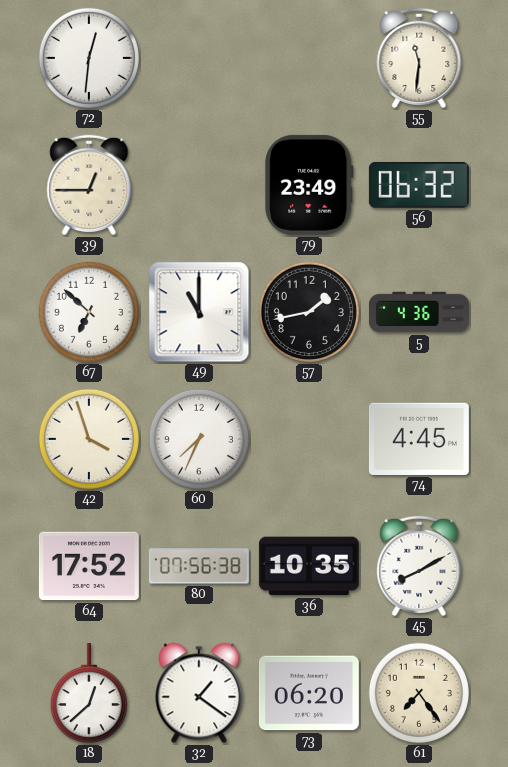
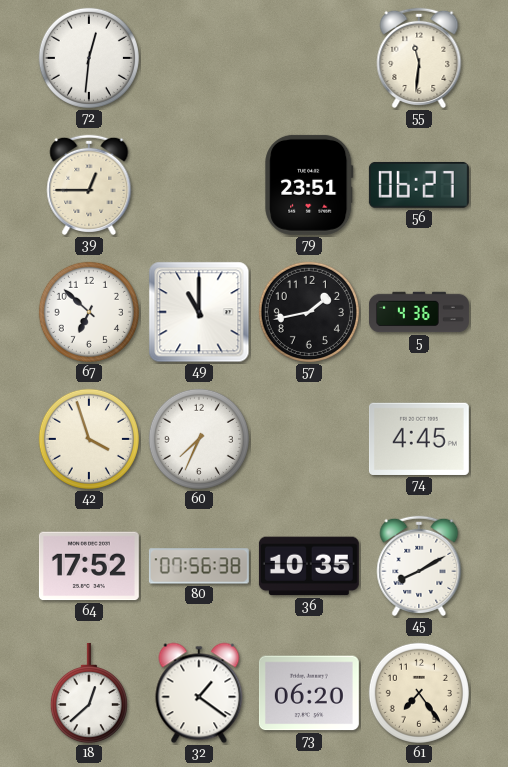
79: 23:49 -> 23:51 (309, 185)
56: 06:32 -> 06:27 (419, 185)
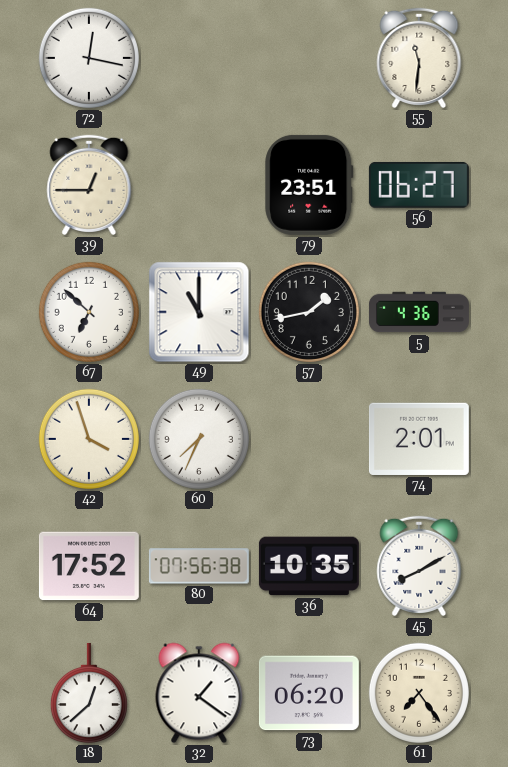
72: 12:31 -> 12:17 (89, 58)
74: 4:45 -> 2:01 (419, 439)
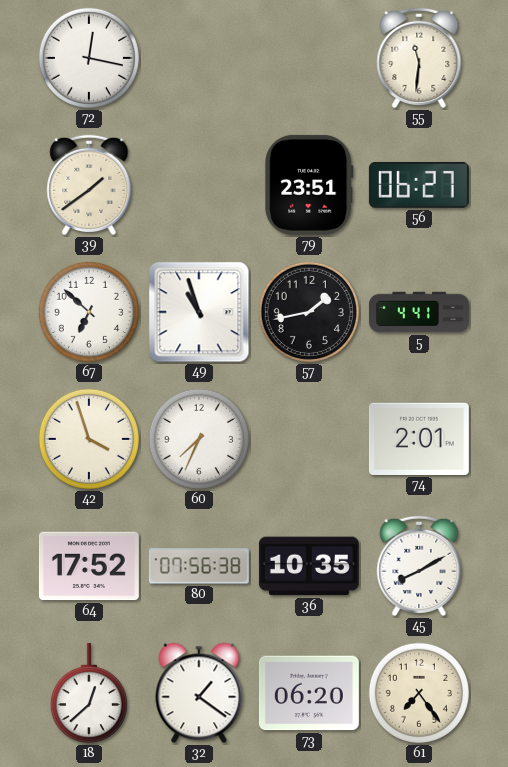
39: 12:45 -> 1:39 (89, 185)
49: 11:00 -> 10:57 (199, 312)
5: 4:36 -> 4:41 (419, 312)
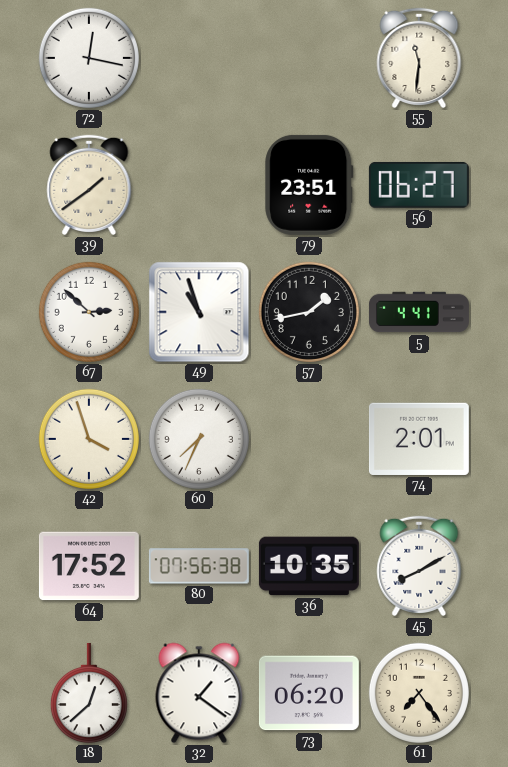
67: 6:52 -> 2:52 (89, 312)
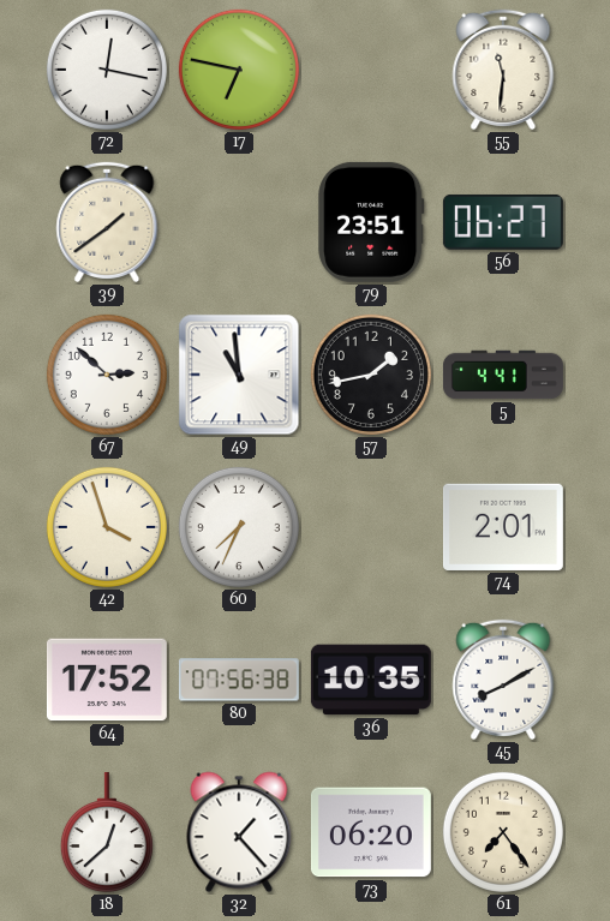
17: none -> 6:47 (239, 70)
49: 10:57 -> 10:59 (239, 375)
32: 1:21 -> 1:23 (239, 832)
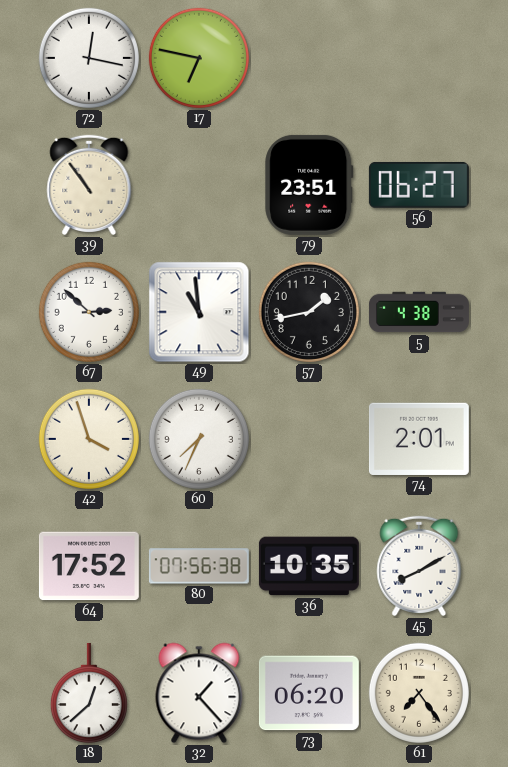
55: 11:31 -> none (503, 70)
39: 1:39 -> 10:54 (89, 185)
5: 4:41 -> 4:38 (419, 312)
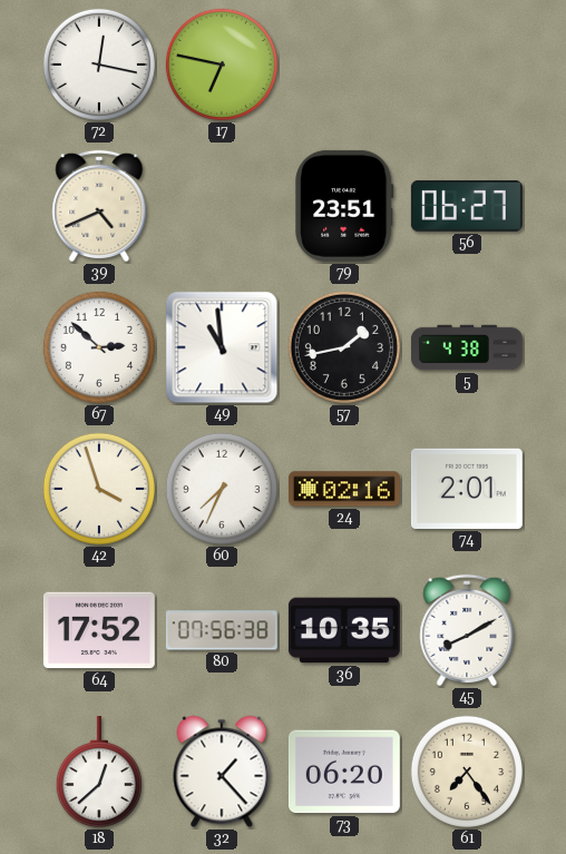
39: 10:54 -> 4:41 (99, 206)
24: none -> 02:16 (344, 489)
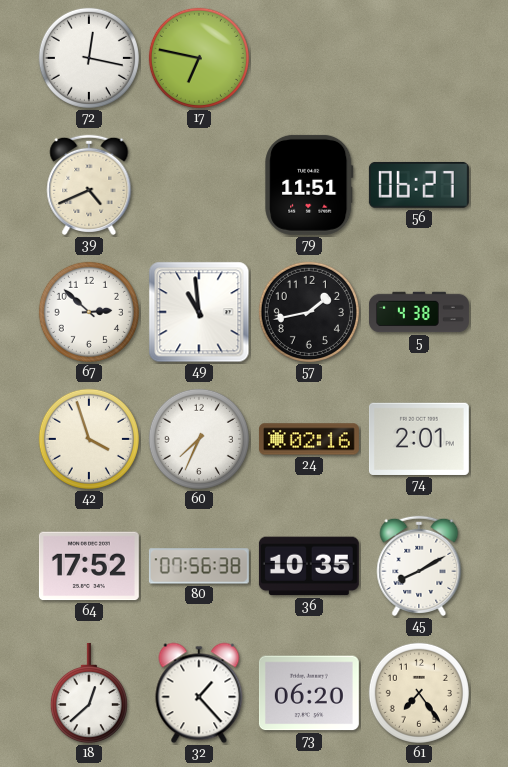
79: 23:51 -> 11:51 (309, 185)
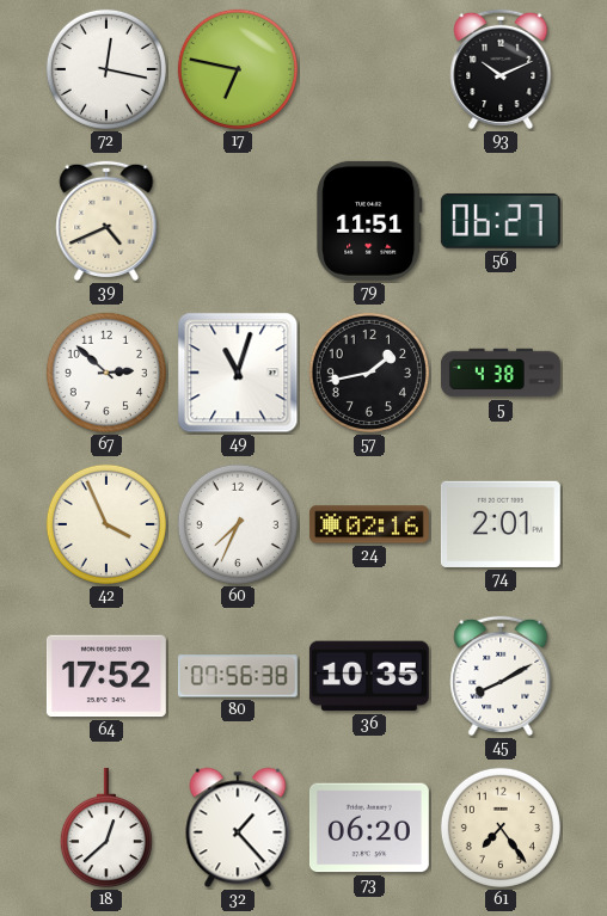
93: none -> 10:11 (501, 69)
49: 10:59 -> 11:03 (238, 373)
42: 3:57 -> 3:56 (106, 524)
